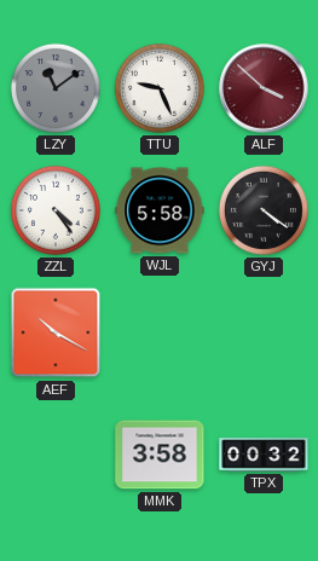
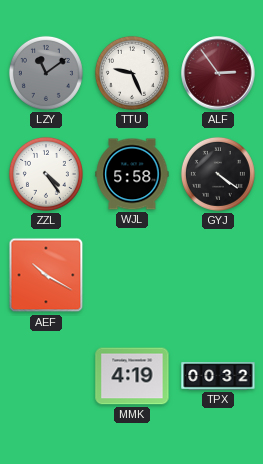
ALF: 3:52 -> 2:54 (218, 73)
MMK: 3:58 -> 4:19 (132, 376)
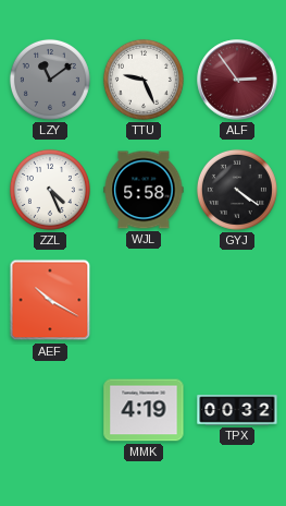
ZZL: 4:24 -> 4:26 (50, 190)
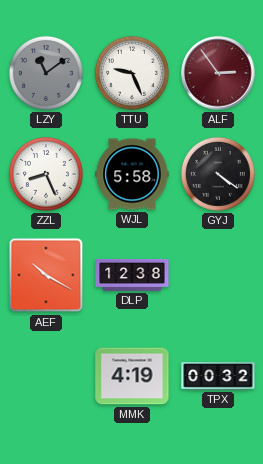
ZZL: 4:26 -> 8:26 (46, 174)
DLP: none -> 12:38 (132, 275)
